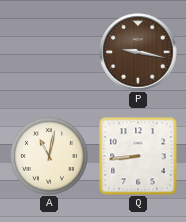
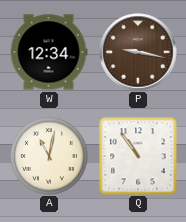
W: none -> 12:34 (49, 52)
Q: 8:44 -> 10:54 (138, 156)
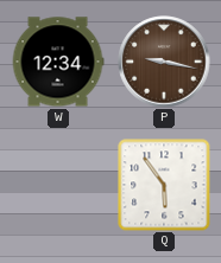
A: 11:02 -> none (50, 157)
Q: 10:54 -> 5:54 (164, 185)
